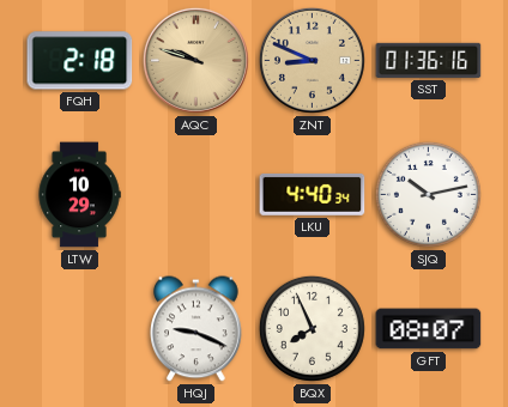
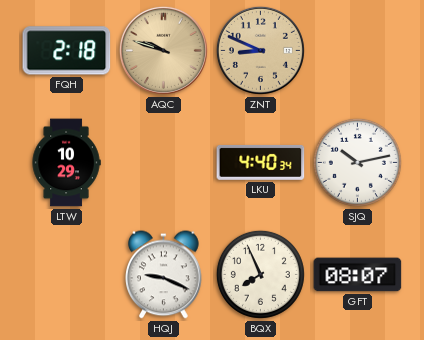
SST: 01:36 -> none (429, 60)
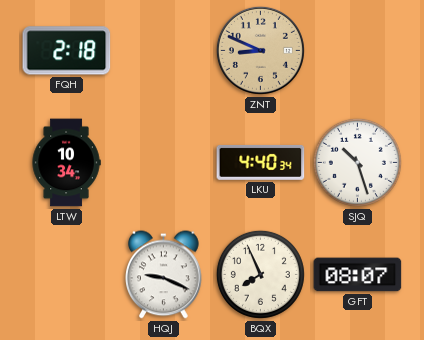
AQC: 9:48 -> none (163, 50)
LTW: 10:29 -> 10:34 (66, 163)
SJQ: 10:13 -> 10:27 (357, 162)
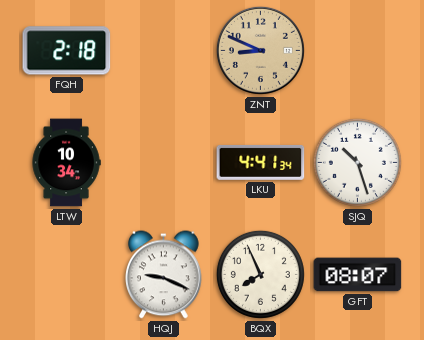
LKU: 4:40 -> 4:41 (261, 162)
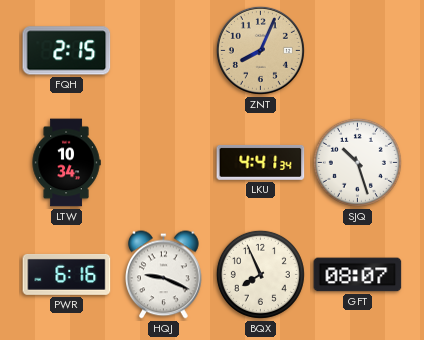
FQH: 2:18 -> 2:15 (67, 51)
ZNT: 8:49 -> 8:04 (260, 50)
PWR: none -> 6:16 (67, 274)
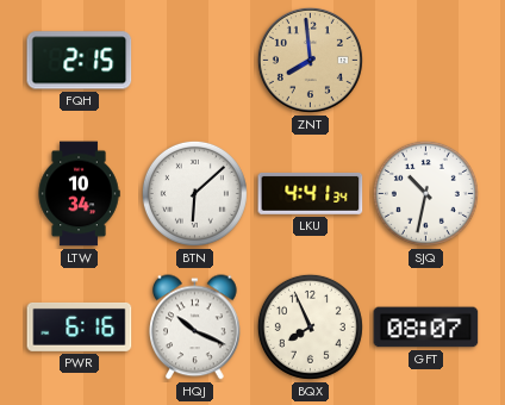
ZNT: 8:04 -> 7:59 (310, 60)
BTN: none -> 6:08 (194, 193)
SJQ: 10:27 -> 10:32 (425, 193)
HQJ: 9:19 -> 10:19 (195, 328)
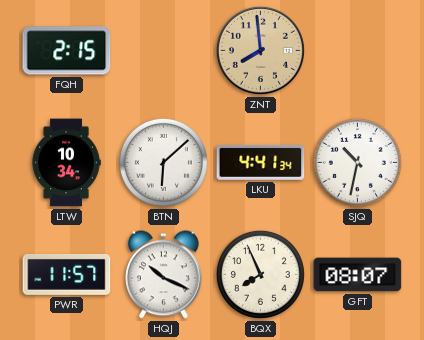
PWR: 6:16 -> 11:57 (67, 274)
